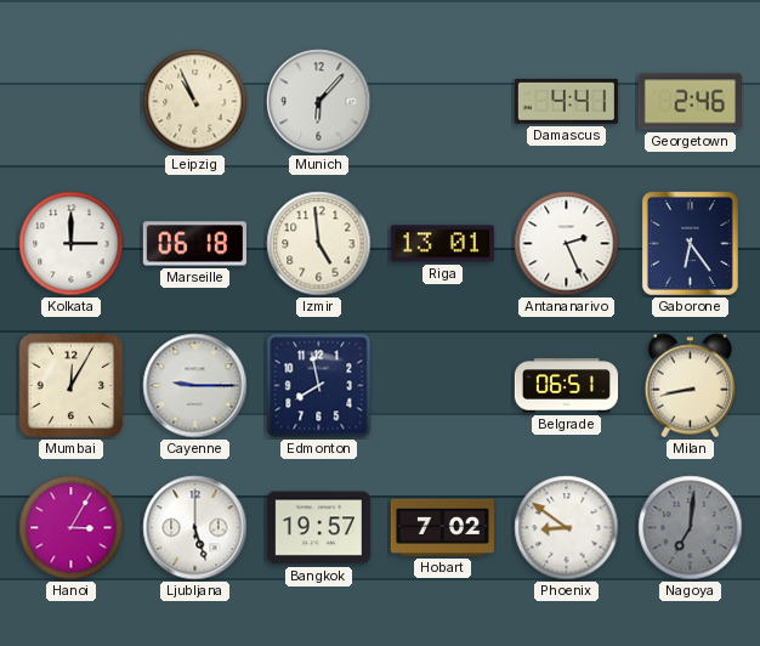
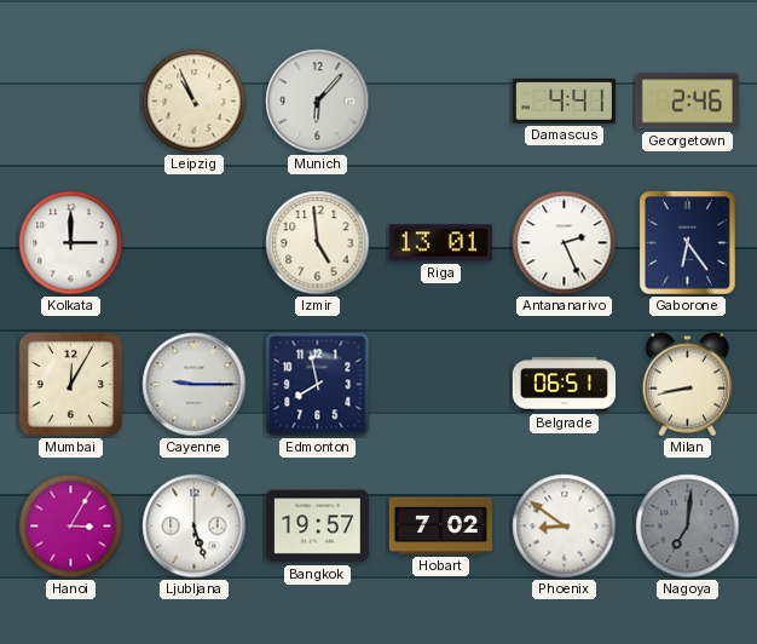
Marseille: 06:18 -> none (194, 244)
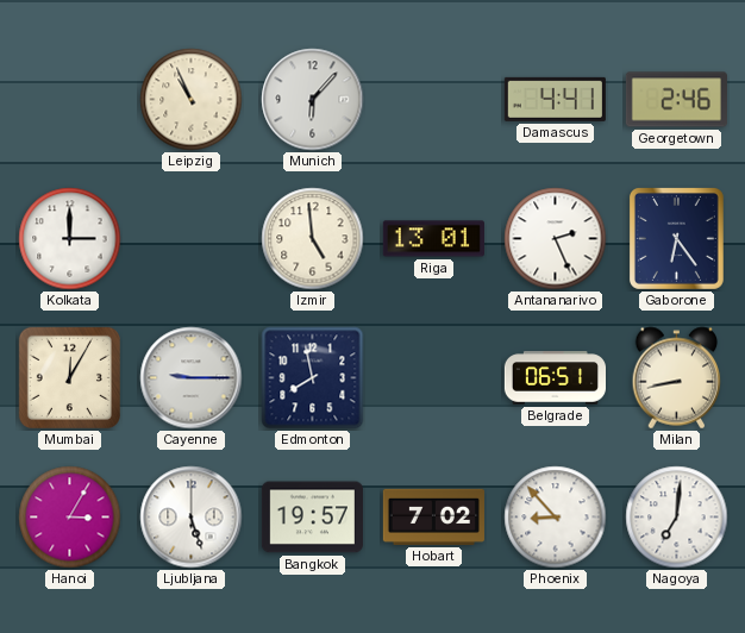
Phoenix: 8:51 -> 8:53 (556, 518)
Nagoya dial: grey -> white (677, 518)
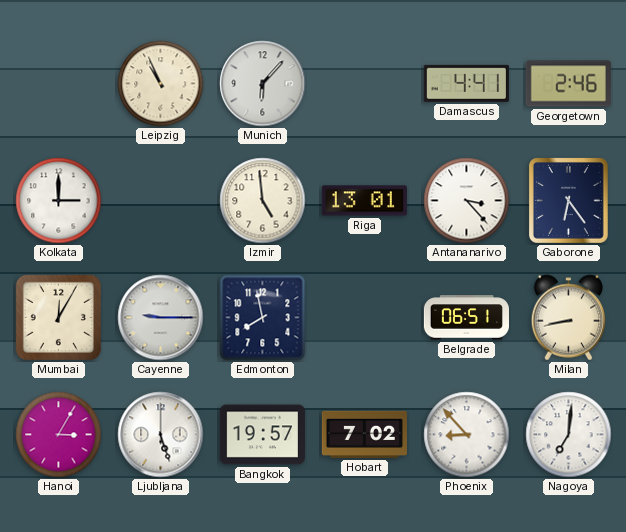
Antananarivo: 2:26 -> 3:23 (467, 201)
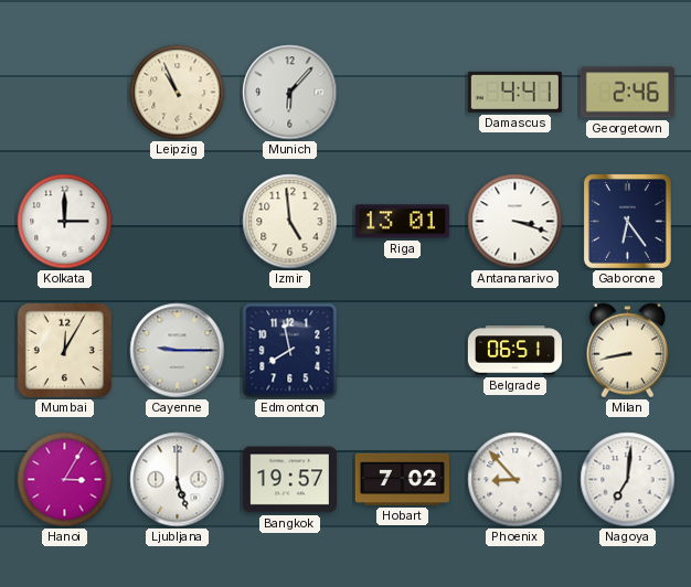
Antananarivo: 3:23 -> 3:18 (515, 222)
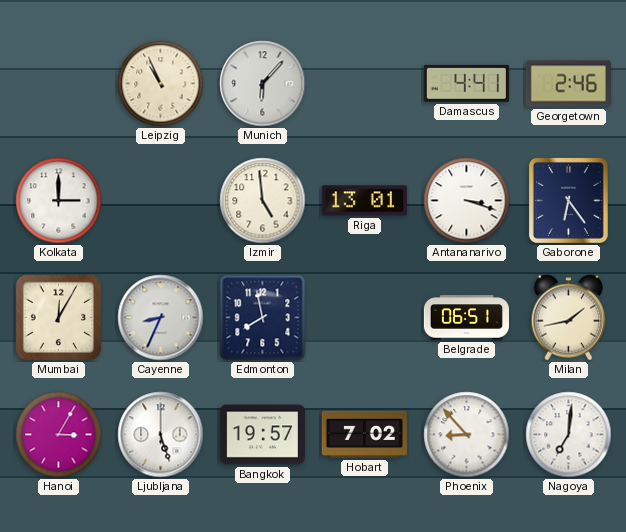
Cayenne: 9:15 -> 8:34 (161, 318)
Milan: 8:43 -> 1:43 (569, 318)
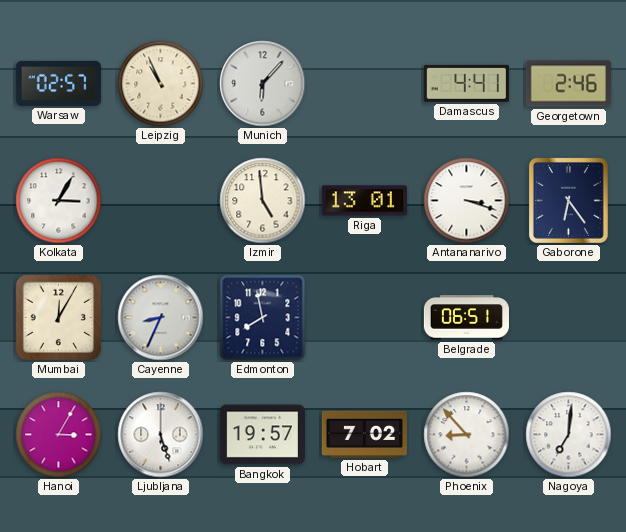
Warsaw: none -> 02:57 (58, 83)
Kolkata: 3:00 -> 3:05 (59, 201)
Milan: 1:43 -> none (569, 318)
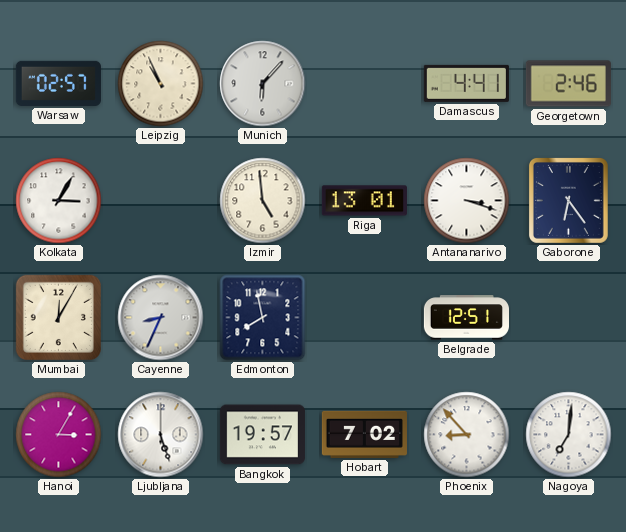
Belgrade: 06:51 -> 12:51 (466, 318)
